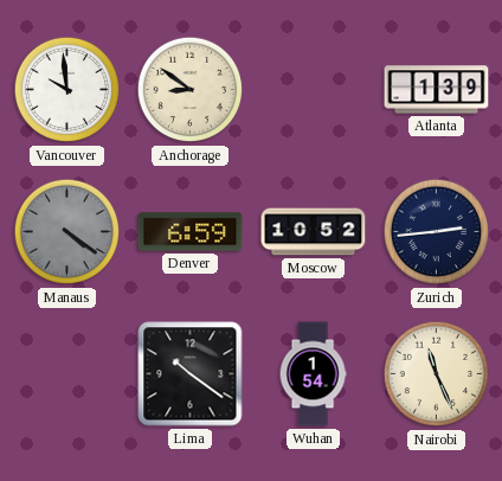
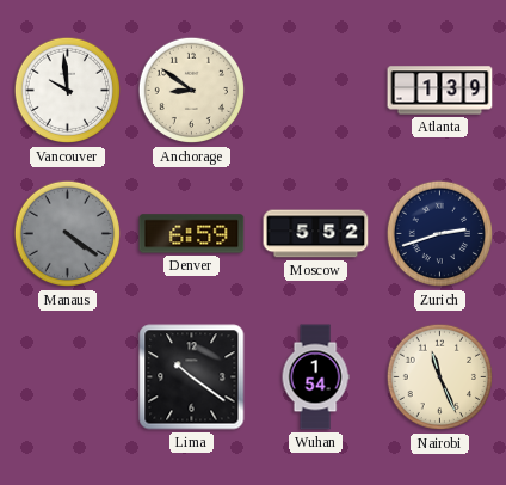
Moscow: 10:52 -> 5:52 (316, 234)
Zurich: 2:44 -> 2:42 (440, 234)
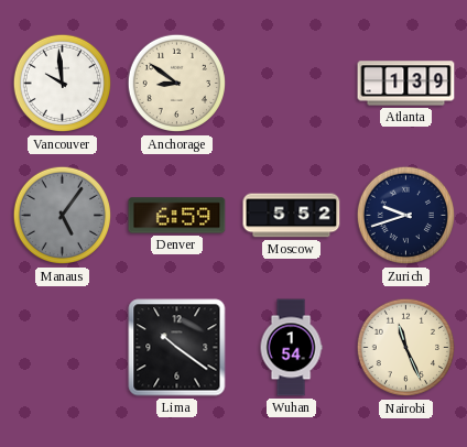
Manaus: 4:21 -> 5:06 (63, 216)
Zurich: 2:42 -> 9:42 (406, 216)
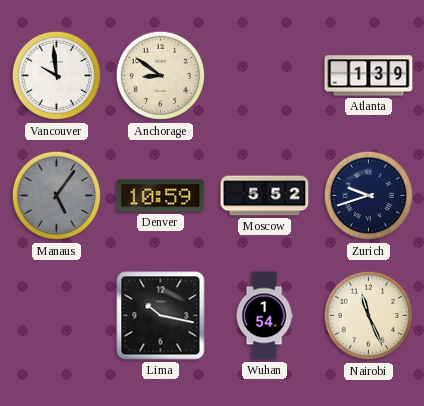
Denver: 6:59 -> 10:59 (161, 196)
Lima: 10:21 -> 10:17 (161, 316)
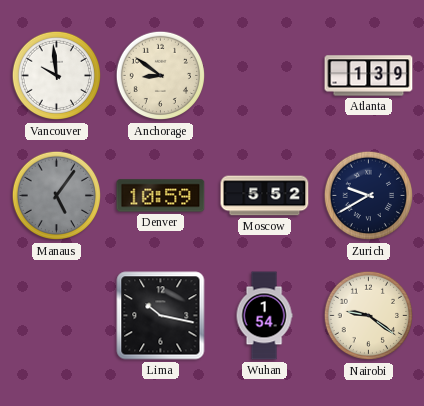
Zurich: 9:42 -> 9:40 (369, 196)
Nairobi: 11:26 -> 9:21 (369, 316)
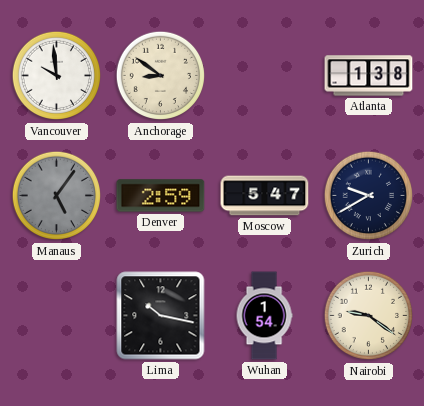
Atlanta: 1:39 -> 1:38 (369, 76)
Denver: 10:59 -> 2:59 (161, 196)
Moscow: 5:52 -> 5:47 (265, 196)
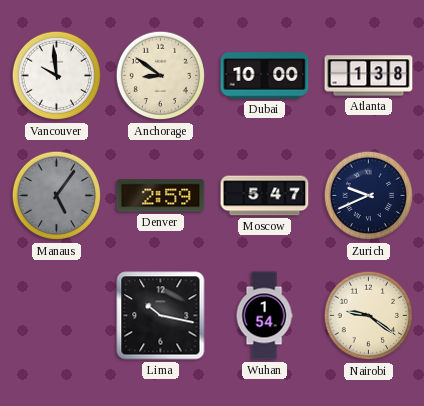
Dubai: none -> 10:00 (265, 76)
Zurich: 9:40 -> 9:41 (369, 196)
